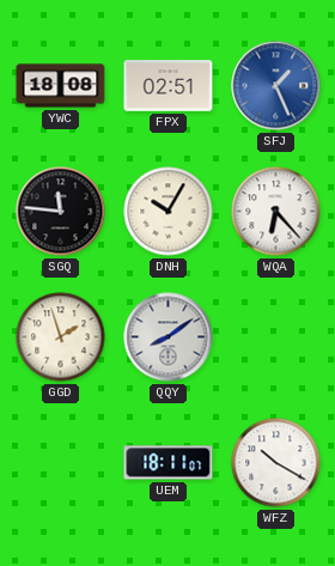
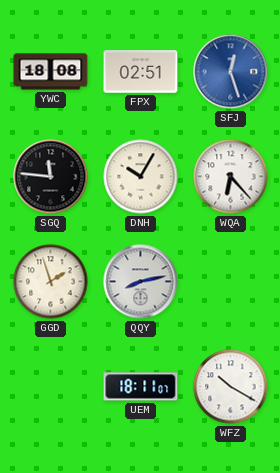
SFJ: 1:26 -> 12:27 (231, 72)
QQY: 8:09 -> 8:13 (141, 282)
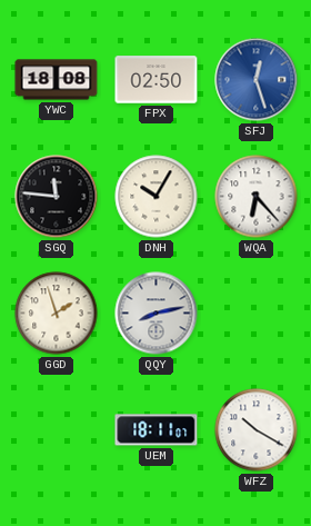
FPX: 02:51 -> 02:50 (157, 80)
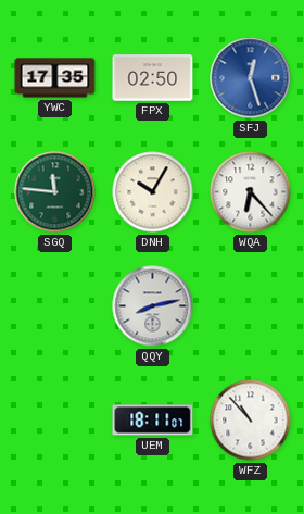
YWC: 18:08 -> 17:35 (55, 78)
SGQ dial: black -> green (55, 192)
GGD: 1:57 -> none (57, 314)
WFZ: 10:20 -> 10:53 (251, 421)
